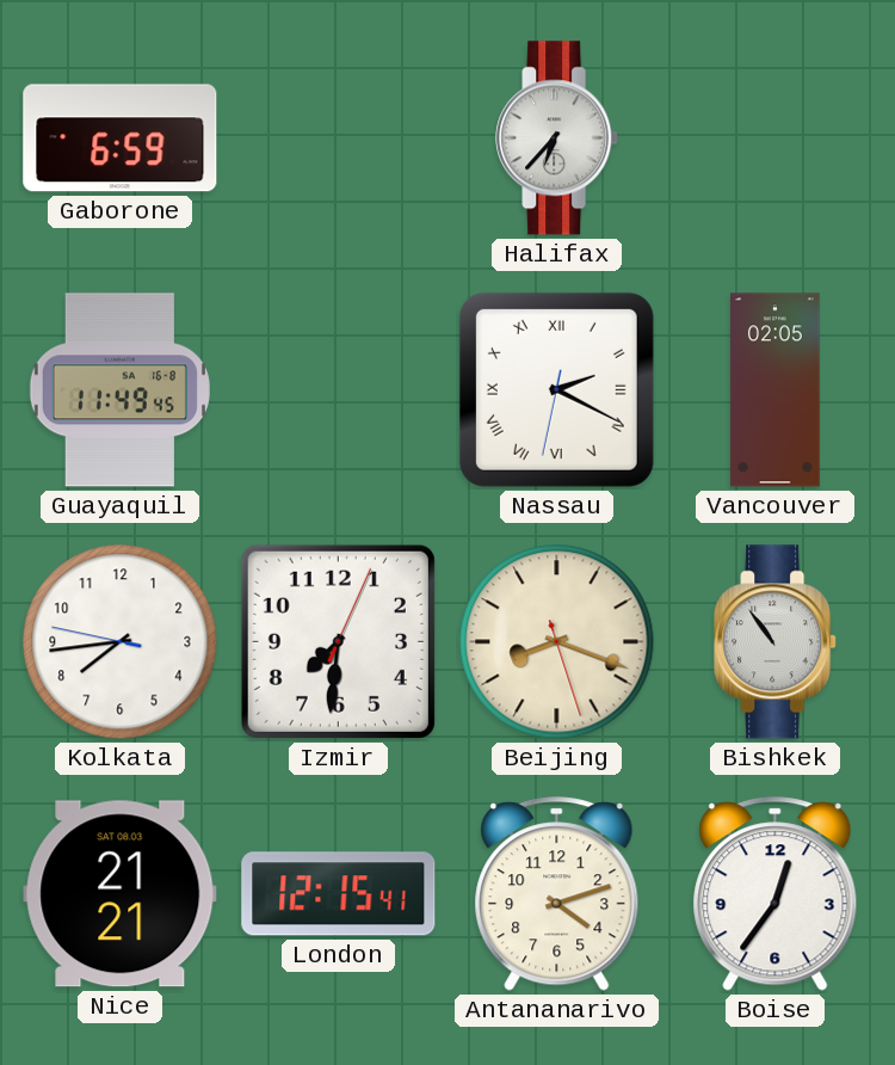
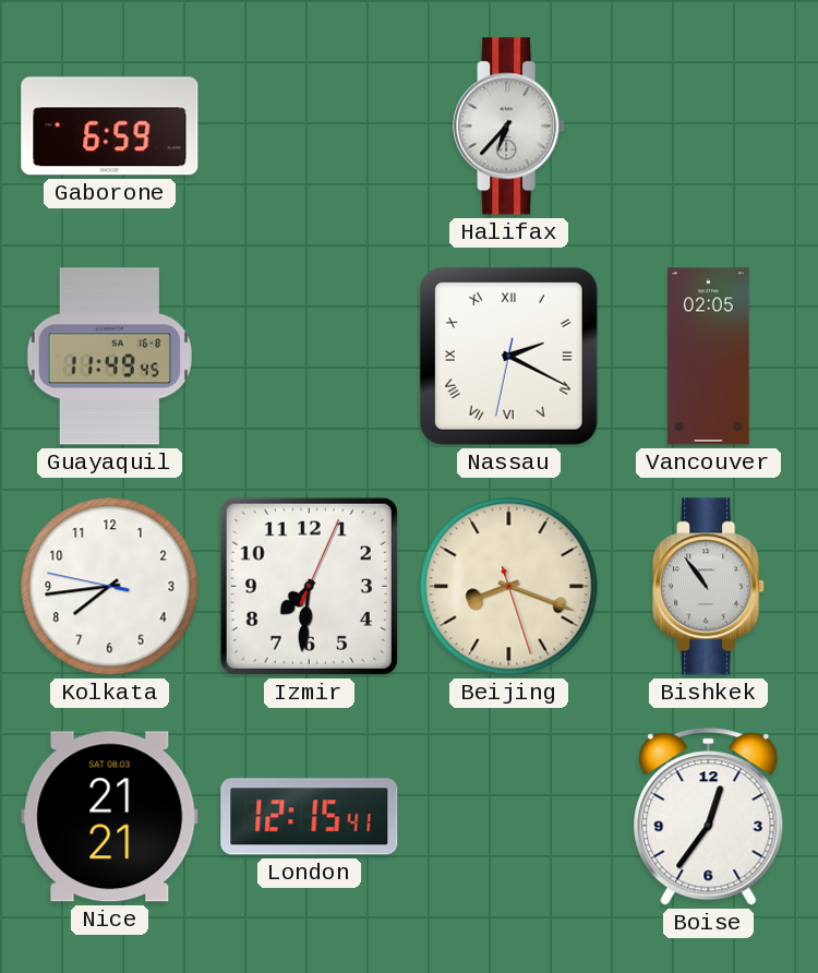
Antananarivo: 4:12 -> none (557, 894)
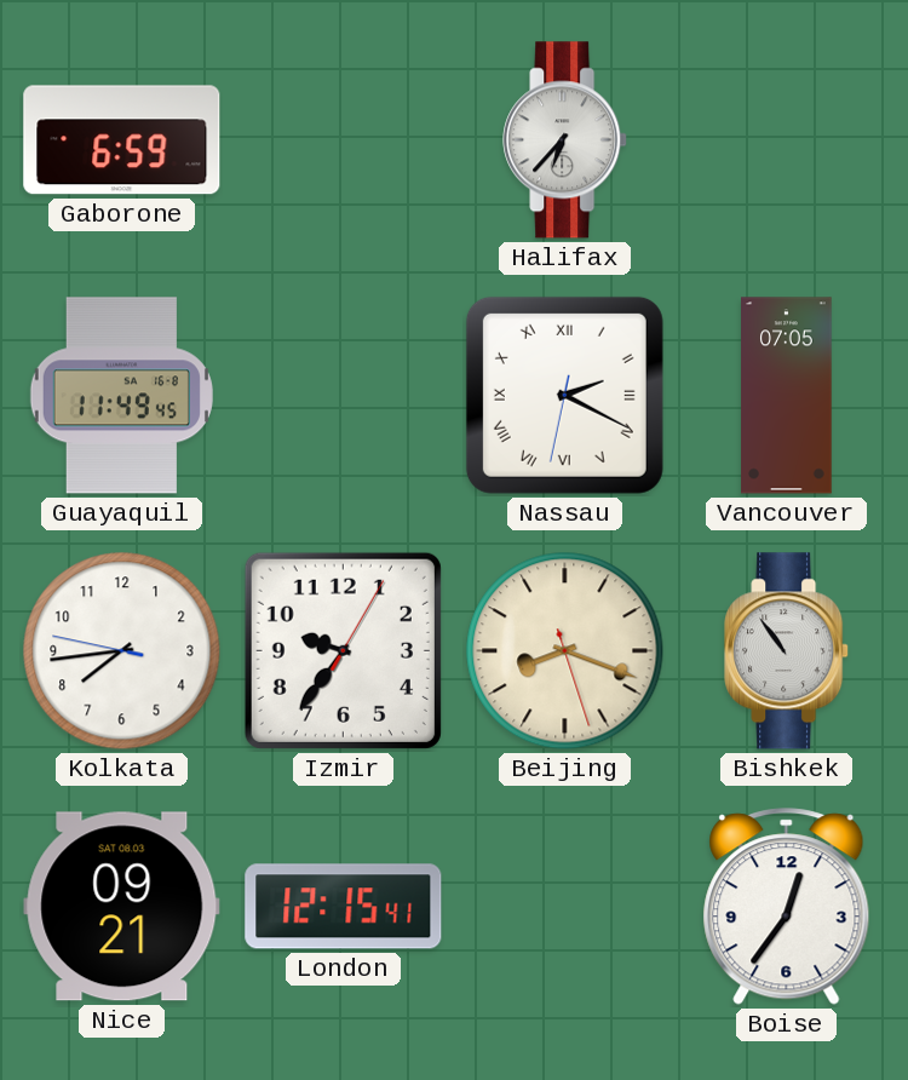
Vancouver: 02:05 -> 07:05 (787, 396)
Izmir: 7:31 -> 9:36 (343, 650)
Nice: 21:21 -> 09:21 (122, 907)
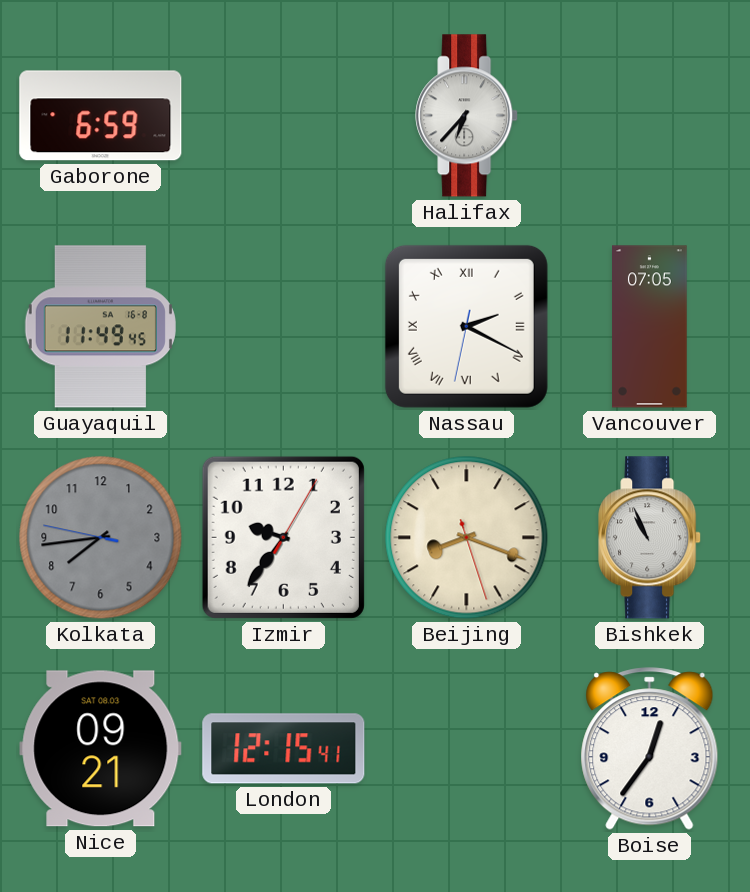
Kolkata dial: white -> grey (101, 538)
Bishkek: 10:54 -> 10:56 (650, 538)
